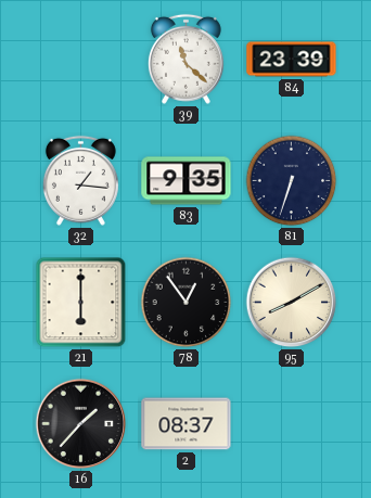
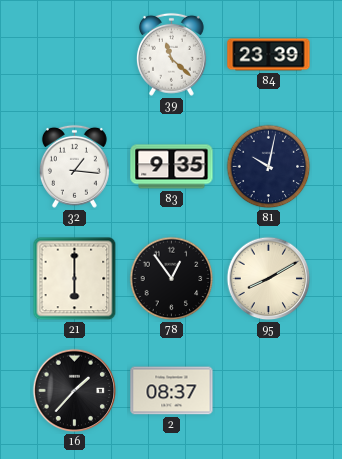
81: 6:33 -> 10:02 (269, 167)
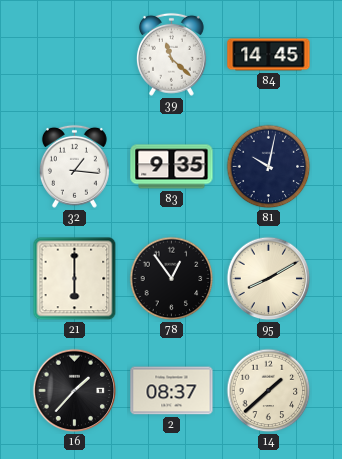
84: 23:39 -> 14:45 (269, 55)
14: none -> 1:38 (269, 391)
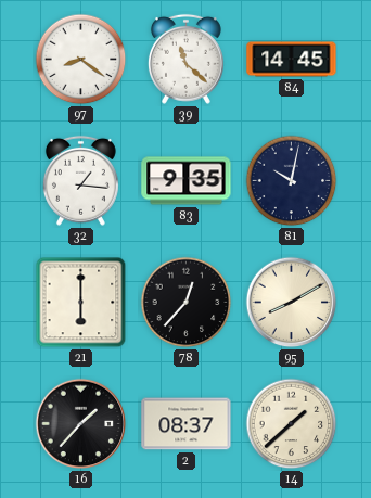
97: none -> 8:21 (81, 60)
78: 12:54 -> 12:37 (187, 303)
